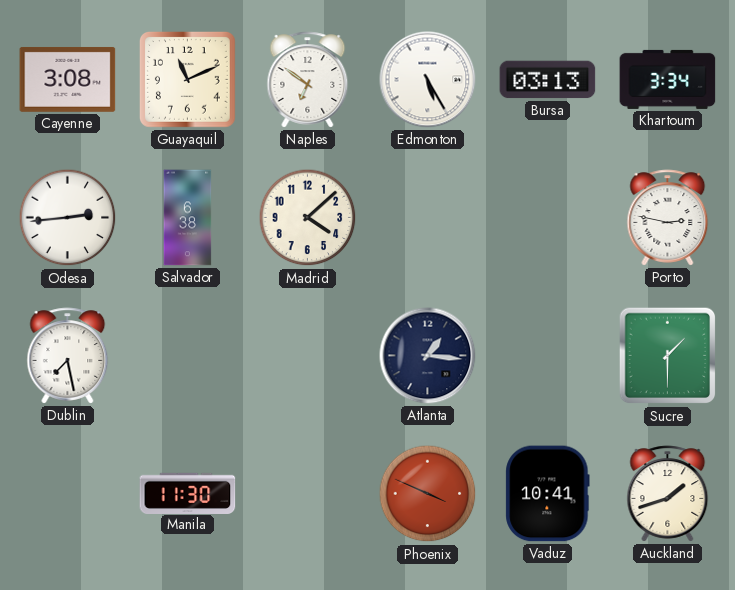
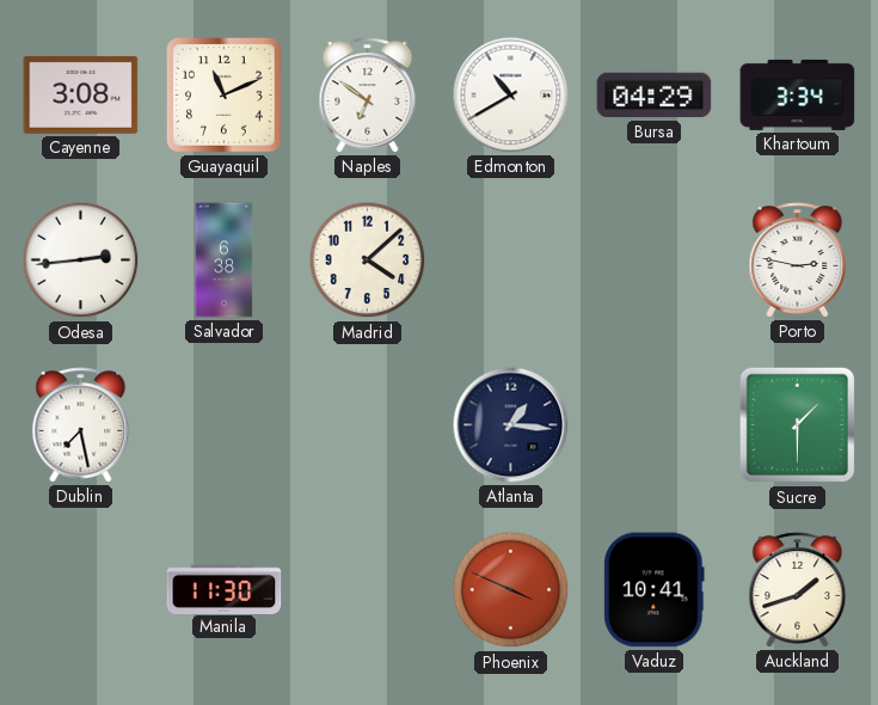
Edmonton: 5:25 -> 10:40 (511, 96)
Bursa: 03:13 -> 04:29 (655, 96)
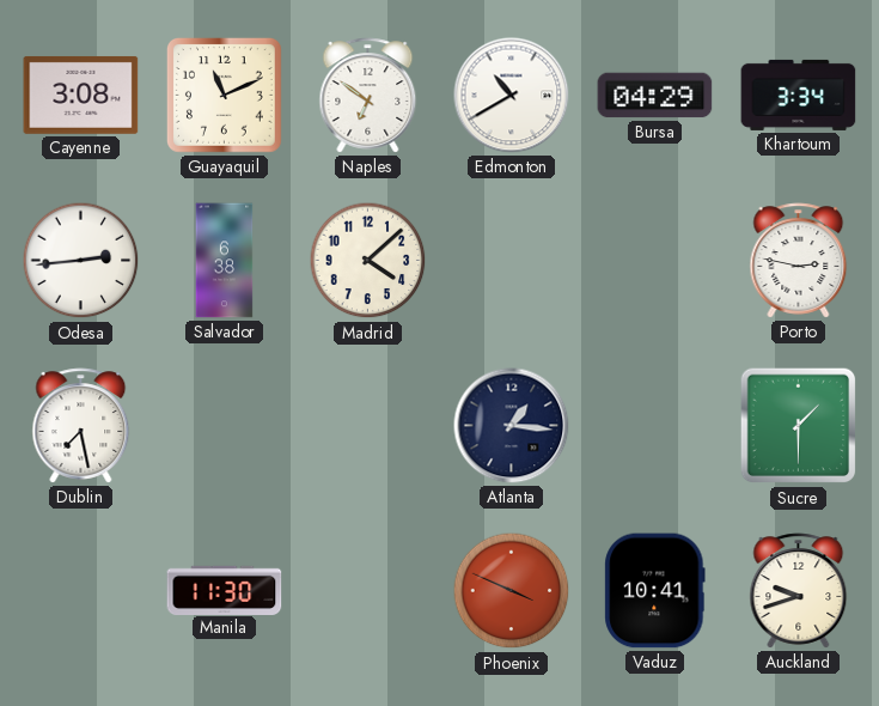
Auckland: 1:42 -> 9:42 (799, 591)
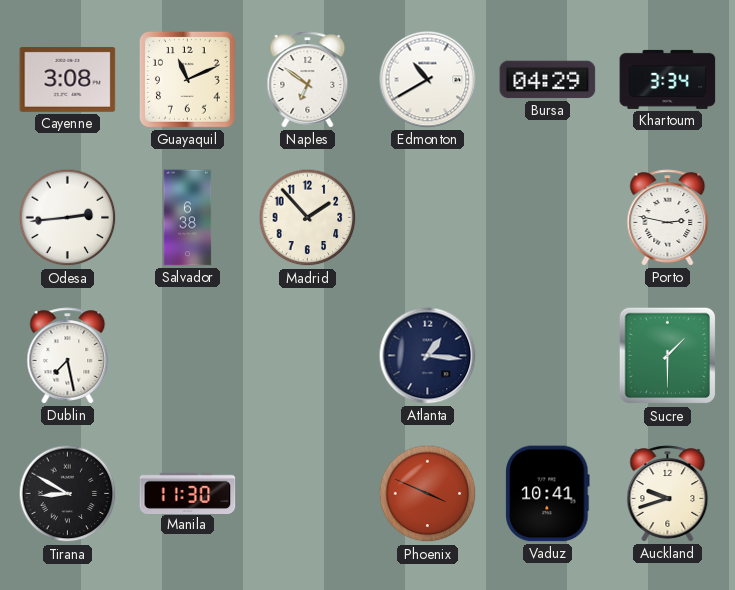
Madrid: 4:08 -> 1:53 (308, 218)
Tirana: none -> 8:50 (68, 494)
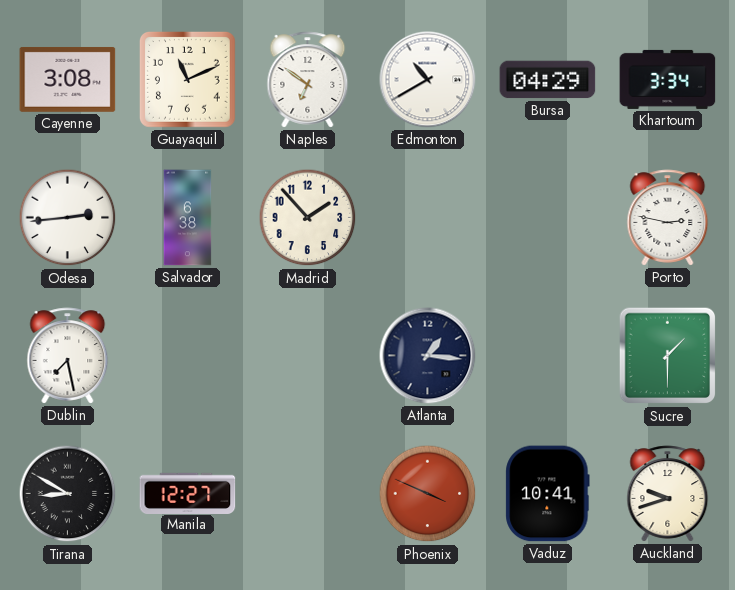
Manila: 11:30 -> 12:27 (188, 493)
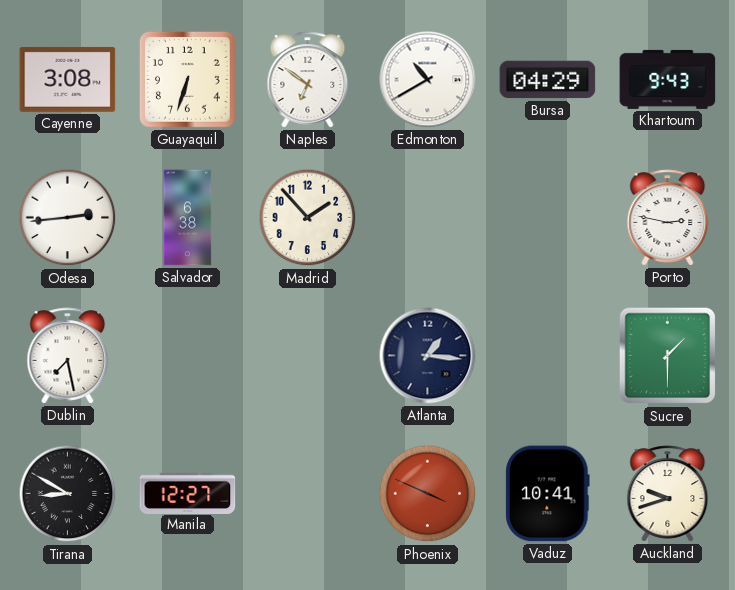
Guayaquil: 11:11 -> 6:33 (188, 80)
Khartoum: 3:34 -> 9:43 (668, 79)
